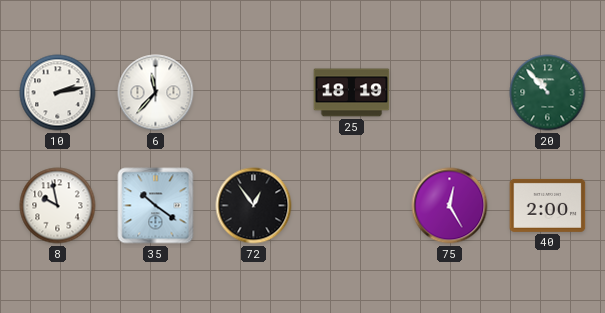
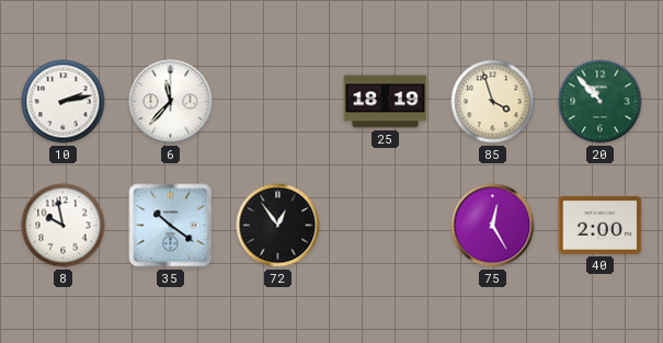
85: none -> 3:57 (493, 102)
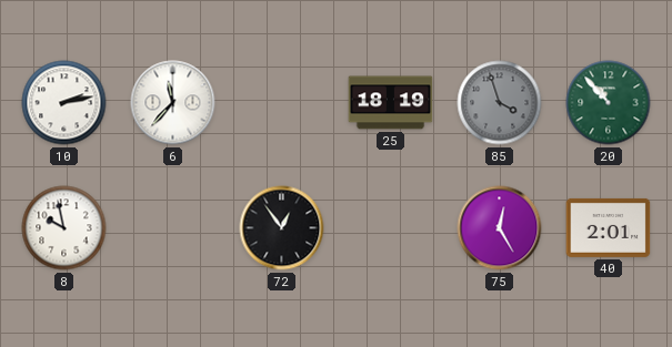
85 dial: cream -> grey (500, 103)
35: 10:21 -> none (171, 226)
40: 2:00 -> 2:01 (609, 227)
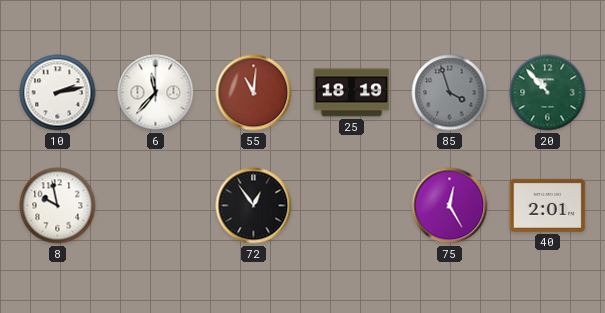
55: none -> 11:01 (254, 93)
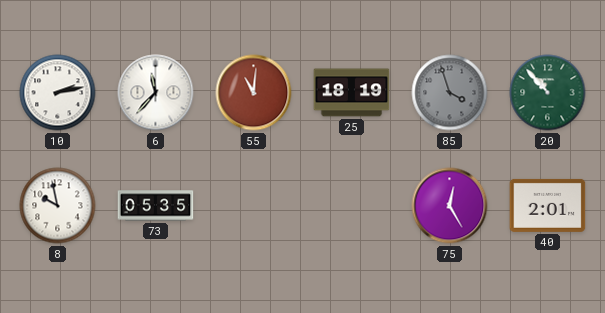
73: none -> 05:35 (156, 206)
72: 12:54 -> none (254, 206)
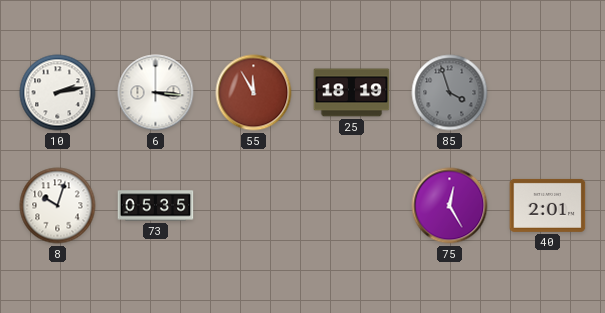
6: 11:37 -> 3:16 (156, 93)
55: 11:01 -> 11:55 (254, 93)
20: 10:53 -> none (548, 93)
8: 9:58 -> 10:03 (58, 206)
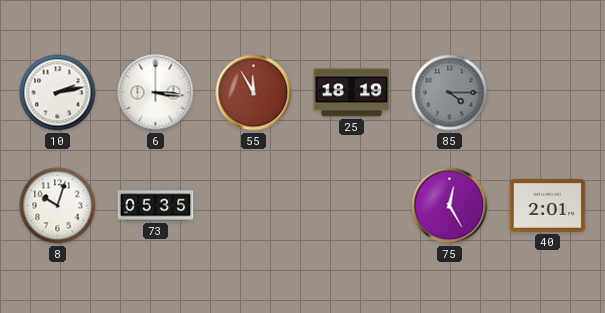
85: 3:57 -> 4:15 (450, 93)
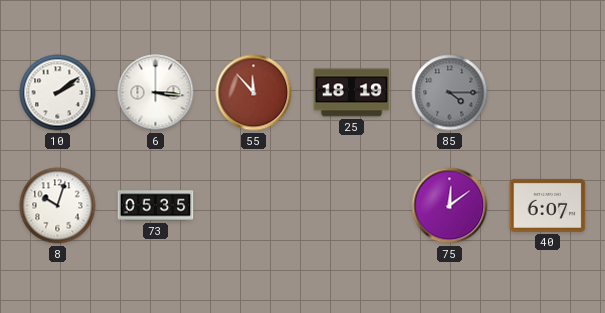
10: 2:13 -> 2:09 (58, 93)
55: 11:55 -> 11:53 (254, 93)
75: 12:25 -> 12:09 (450, 206)
40: 2:01 -> 6:07 (548, 205)
